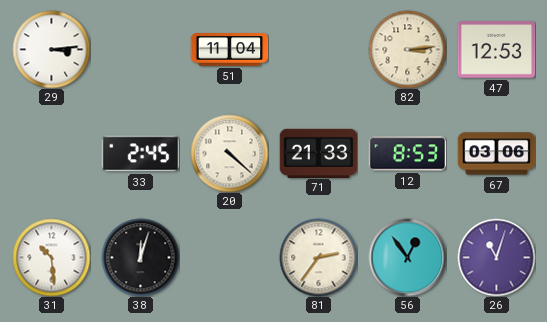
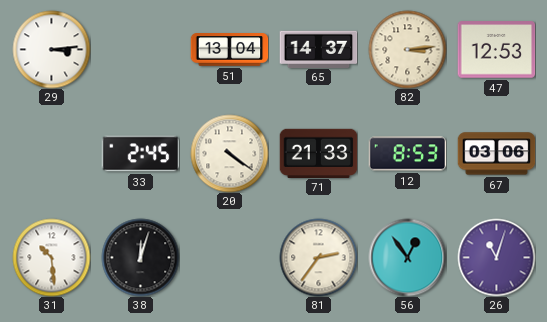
51: 11:04 -> 13:04 (229, 50)
65: none -> 14:37 (318, 49)
20: 4:22 -> 4:21 (229, 153)
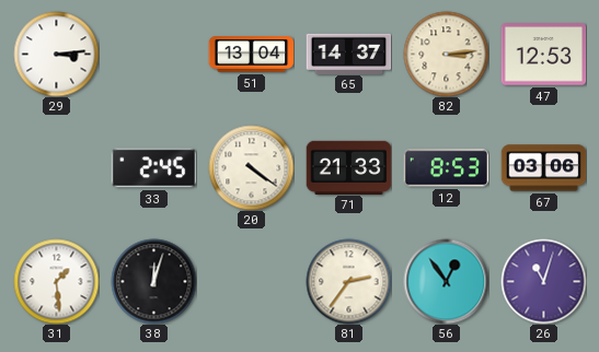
31: 10:29 -> 1:29 (56, 281)
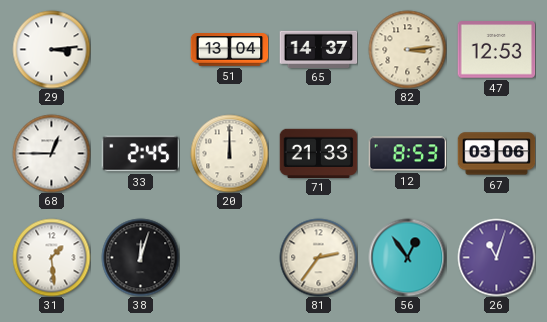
68: none -> 12:45 (51, 153)
20: 4:21 -> 12:00 (229, 153)
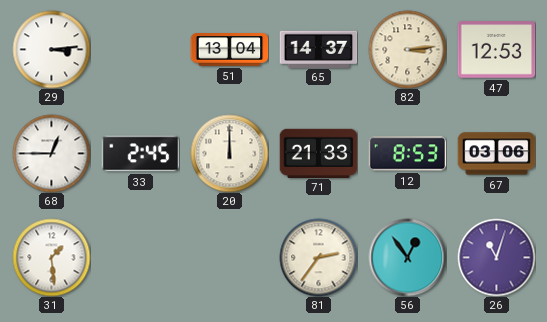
38: 12:03 -> none (140, 257)
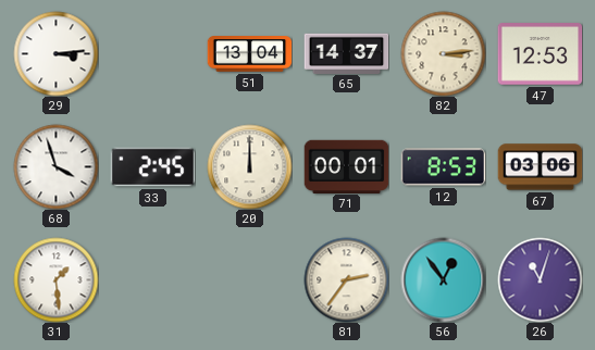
68: 12:45 -> 3:57 (55, 166)
71: 21:33 -> 00:01 (346, 166)
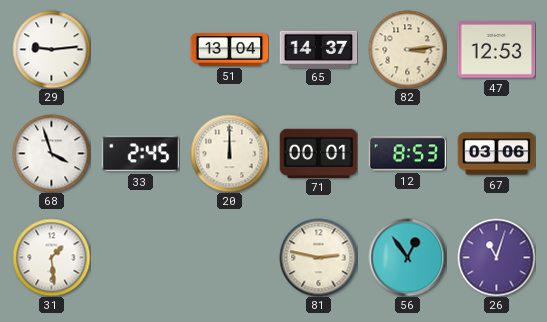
29: 3:14 -> 9:14 (51, 49)
81: 2:36 -> 2:47 (318, 257)
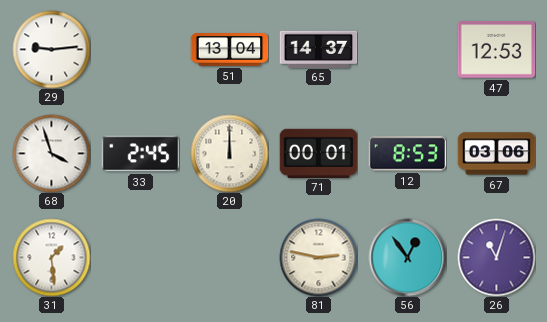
82: 3:14 -> none (407, 49)
